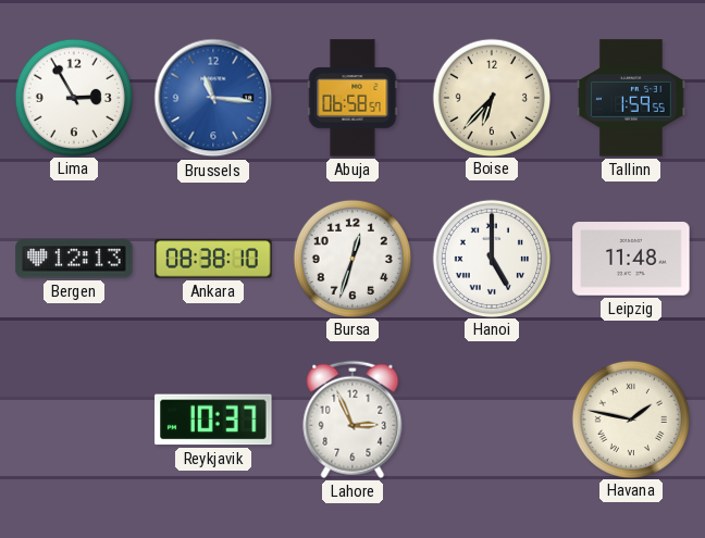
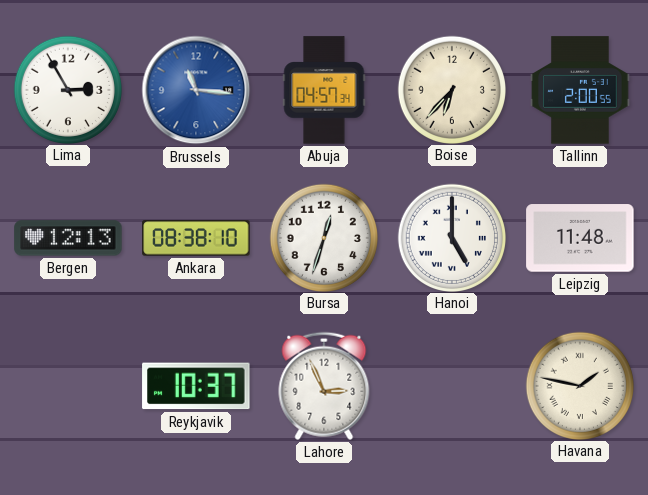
Abuja: 06:58 -> 04:57 (324, 90)
Tallinn: 1:59 -> 2:00 (580, 90)
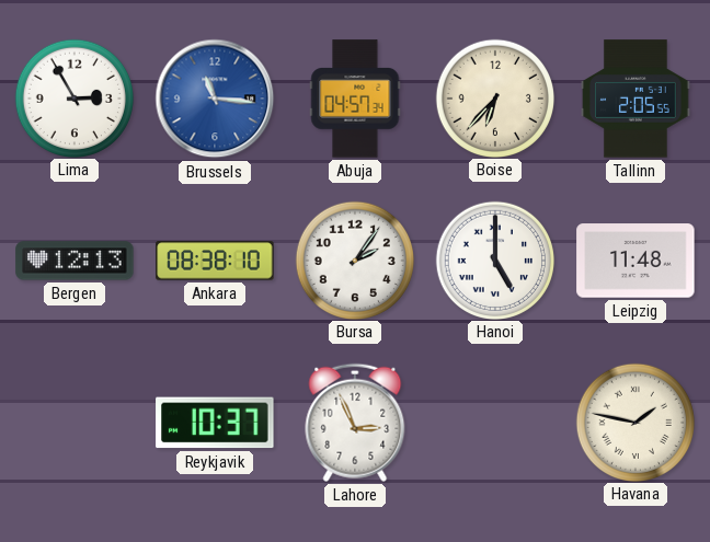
Tallinn: 2:00 -> 2:05 (635, 99)
Bursa: 12:33 -> 2:06 (354, 260)
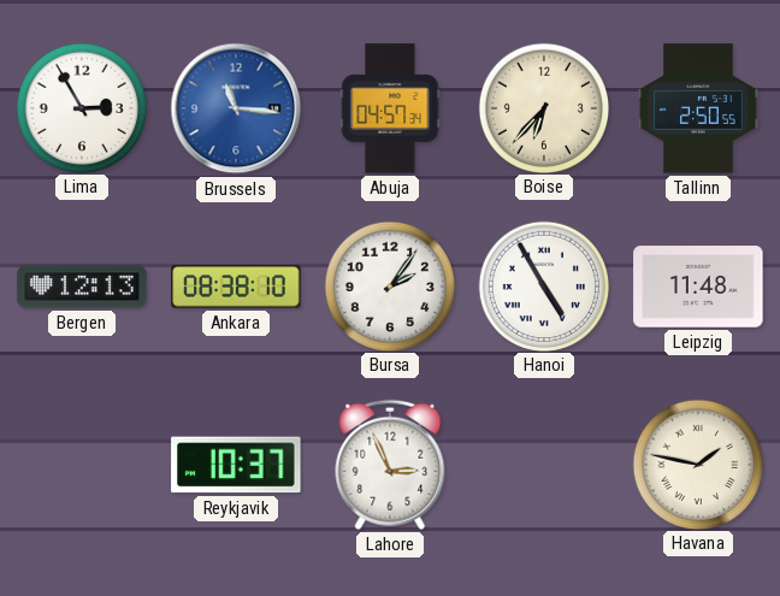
Tallinn: 2:05 -> 2:50 (698, 108)
Hanoi: 5:00 -> 4:55 (543, 285)
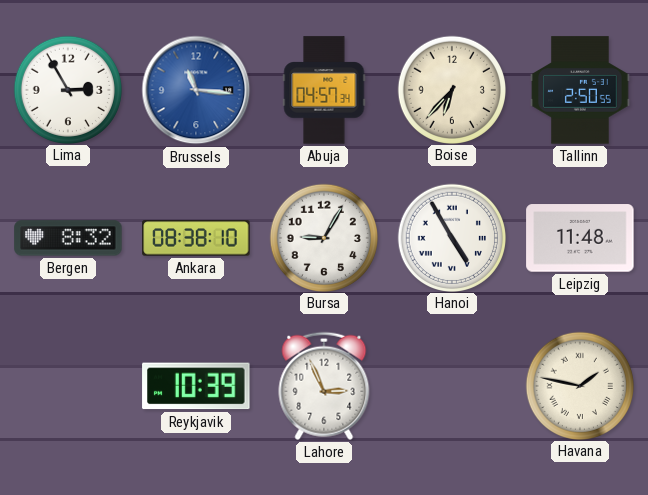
Bergen: 12:13 -> 8:32 (68, 238)
Bursa: 2:06 -> 9:05 (323, 237)
Reykjavik: 10:37 -> 10:39 (196, 386)
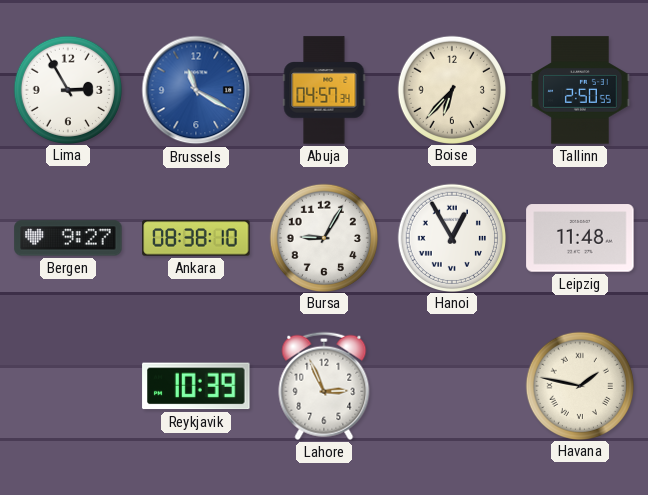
Brussels: 11:16 -> 11:20 (196, 90)
Bergen: 8:32 -> 9:27 (68, 238)
Hanoi: 4:55 -> 12:55 (451, 237)
